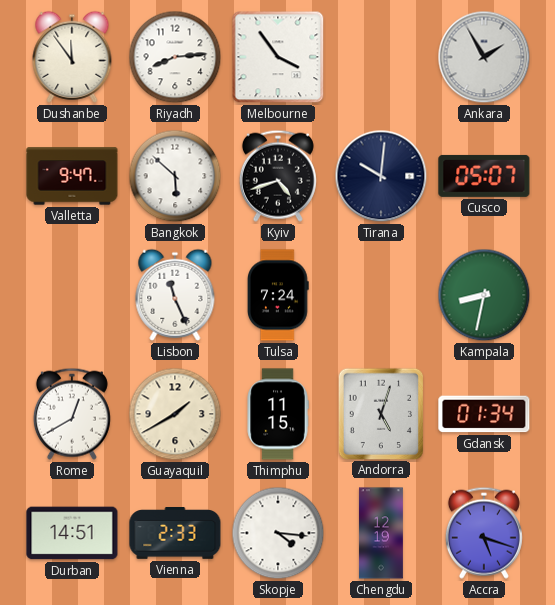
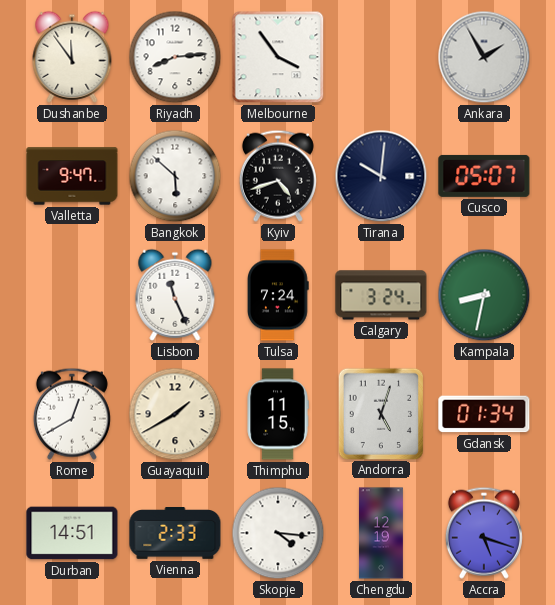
Calgary: none -> 3:24 (381, 295)
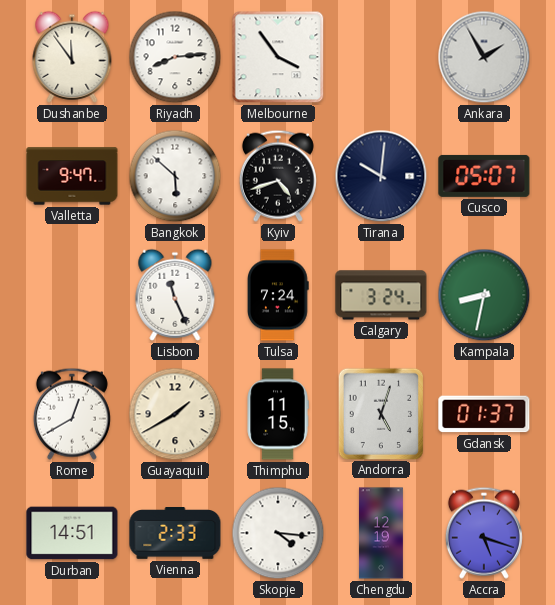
Gdansk: 01:34 -> 01:37 (484, 414)
